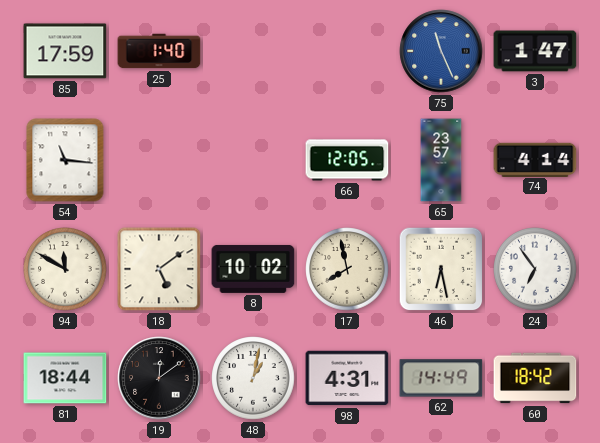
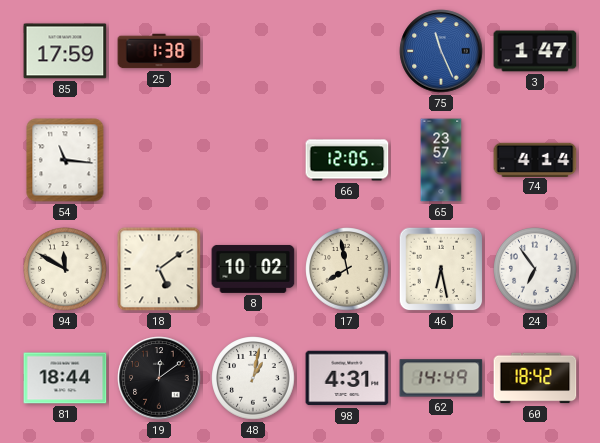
25: 1:40 -> 1:38 (159, 51)
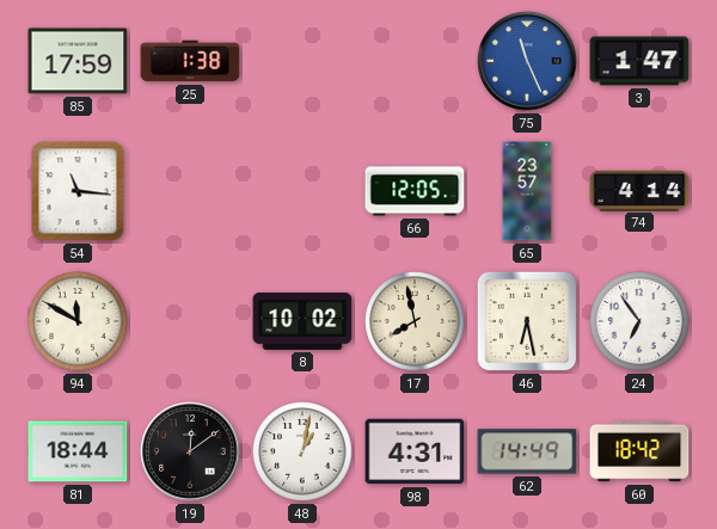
18: 5:09 -> none (159, 269)
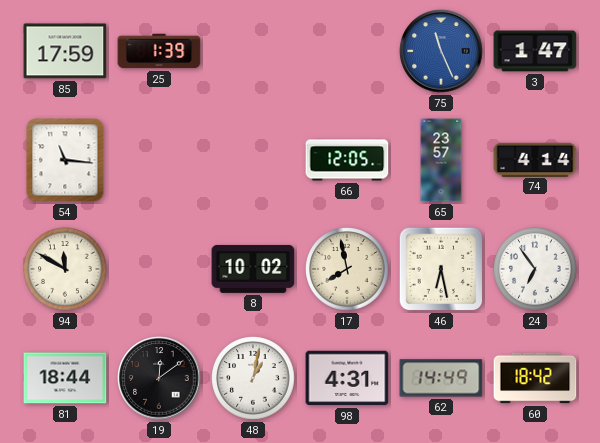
25: 1:38 -> 1:39 (159, 51)
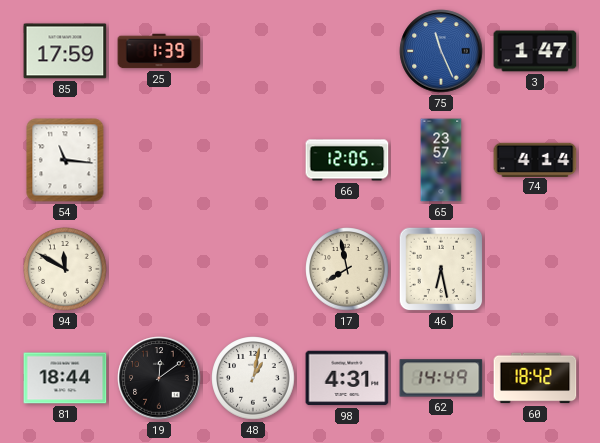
8: 10:02 -> none (253, 269)
24: 6:54 -> none (535, 269)
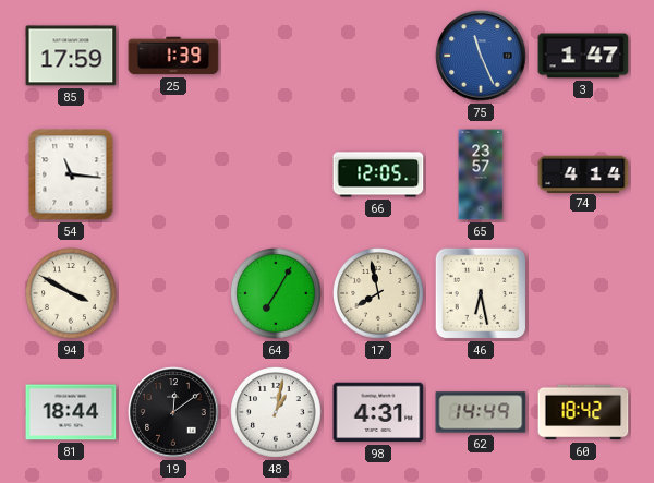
94: 11:50 -> 3:50 (71, 293)
64: none -> 7:05 (276, 293)
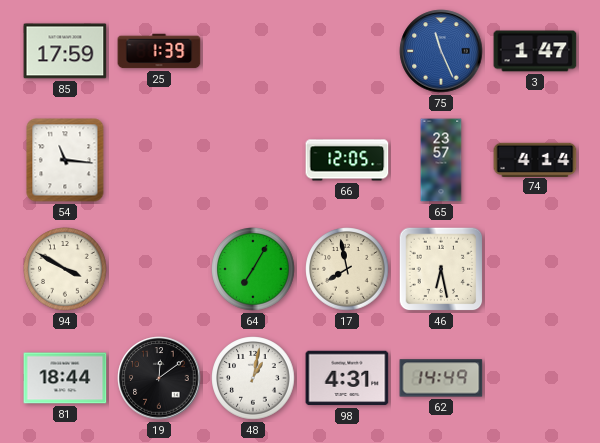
60: 18:42 -> none (583, 412)
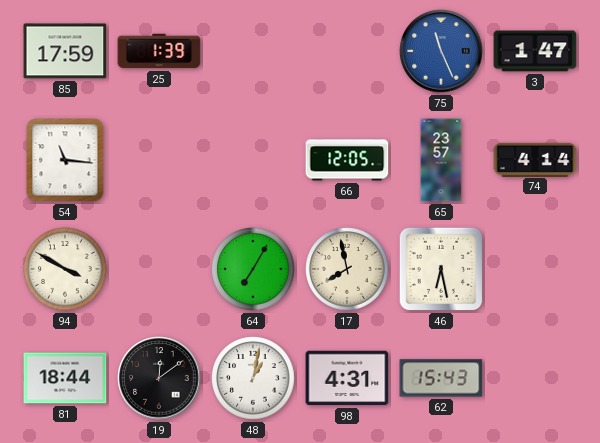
62: 14:49 -> 15:43 (441, 378)
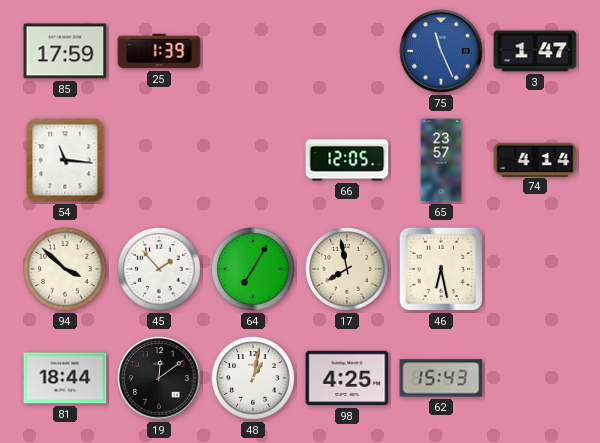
94: 3:50 -> 3:52 (65, 269)
45: none -> 1:53 (159, 269)
98: 4:31 -> 4:25 (347, 378)
